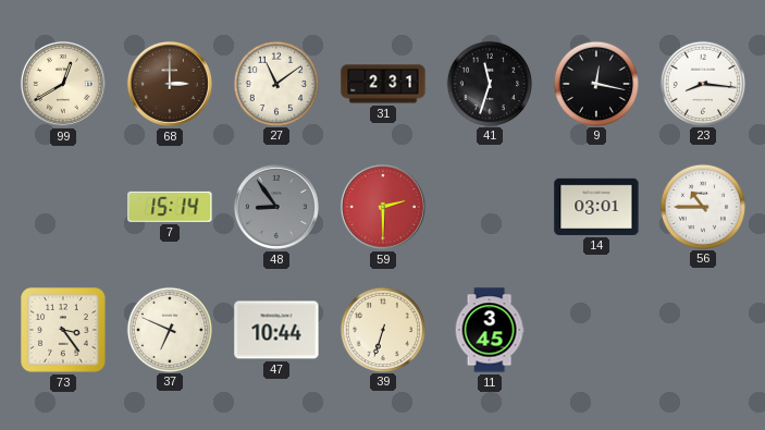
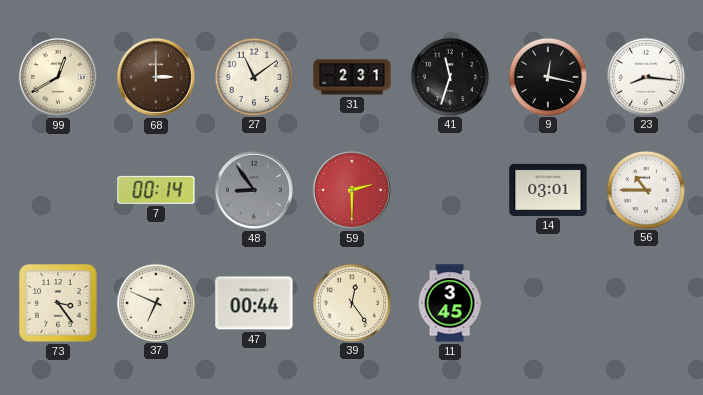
7: 15:14 -> 00:14 (156, 190)
47: 10:44 -> 00:44 (254, 303)
39: 6:33 -> 12:24 (351, 302)
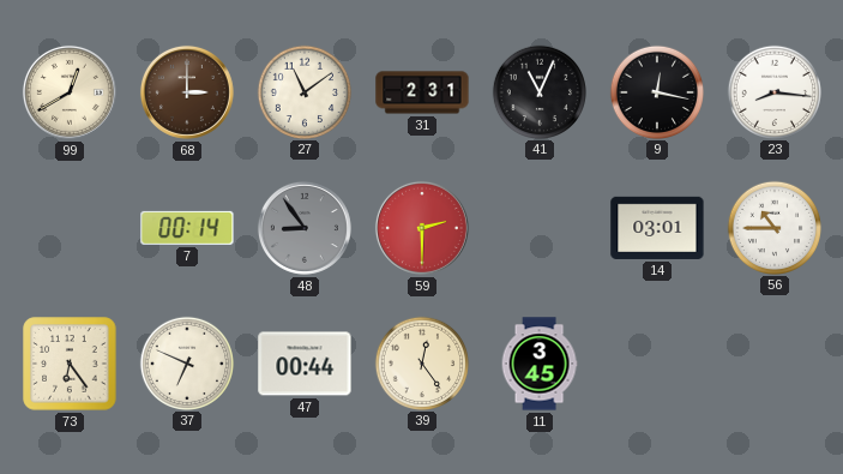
41: 11:33 -> 11:04 (538, 91)
73: 3:24 -> 6:24 (70, 364)
